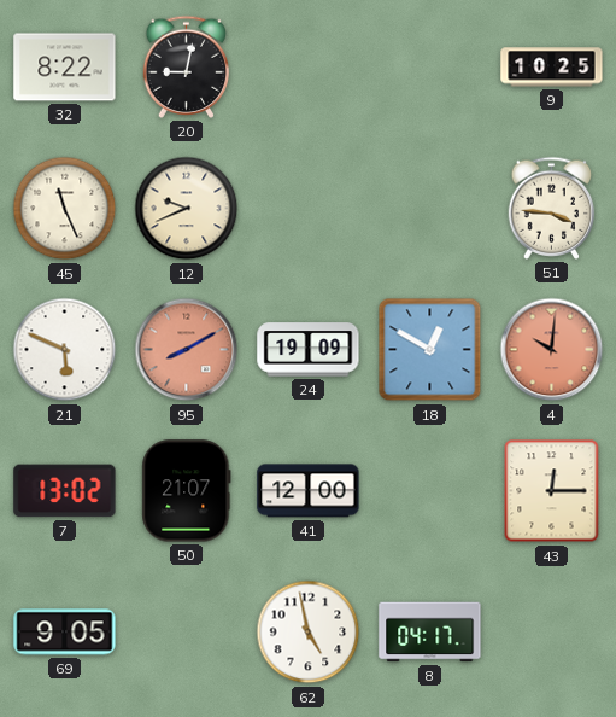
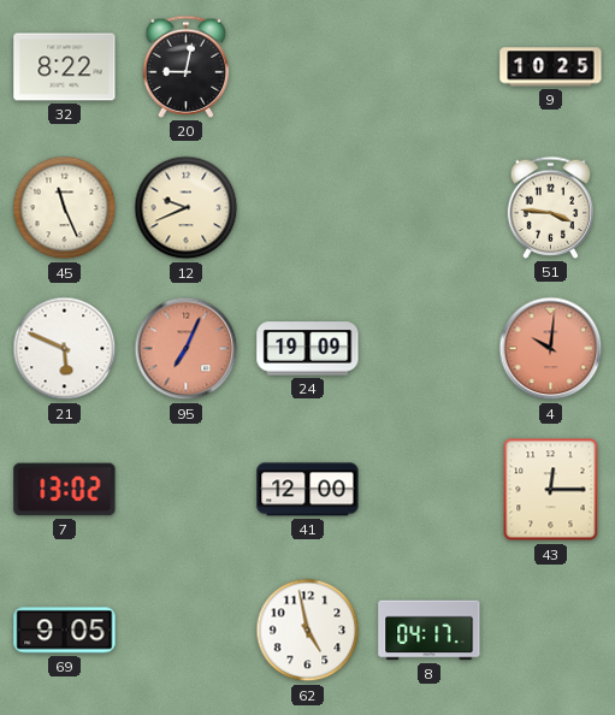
95: 8:10 -> 7:04 (187, 349)
18: 12:50 -> none (430, 350)
50: 21:07 -> none (187, 491)
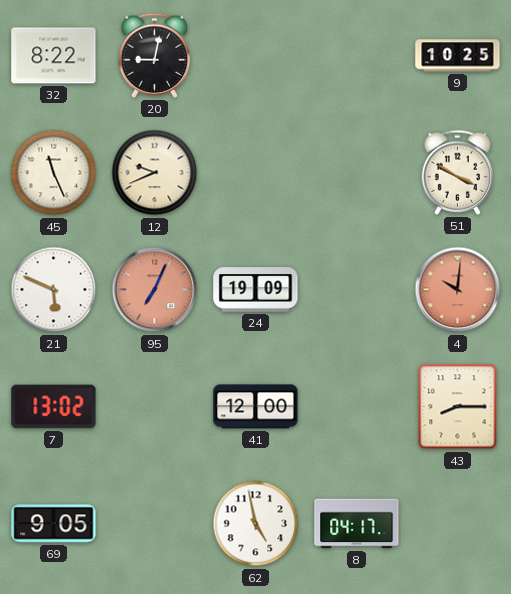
51: 3:46 -> 3:50 (458, 172)
43: 12:15 -> 8:15 (458, 407)
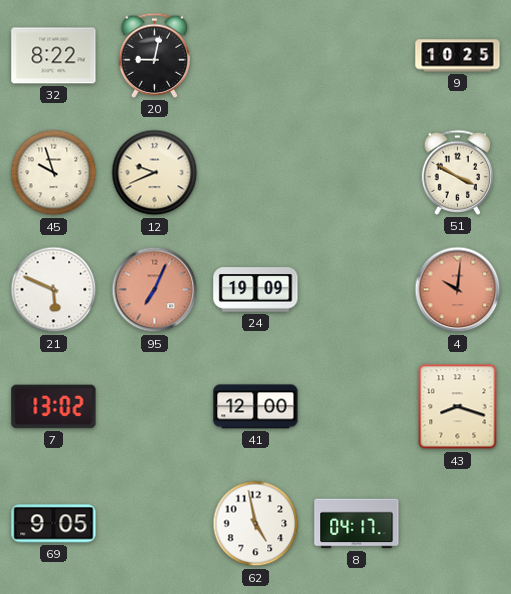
45: 11:26 -> 9:57 (54, 173)
43: 8:15 -> 8:18 (458, 407)
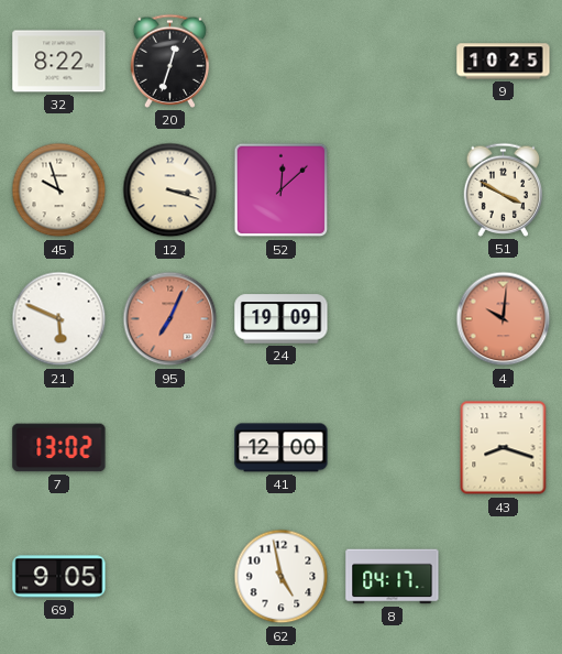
20: 9:02 -> 12:33 (170, 61)
12: 9:41 -> 3:18 (170, 190)
52: none -> 12:08 (282, 190)
